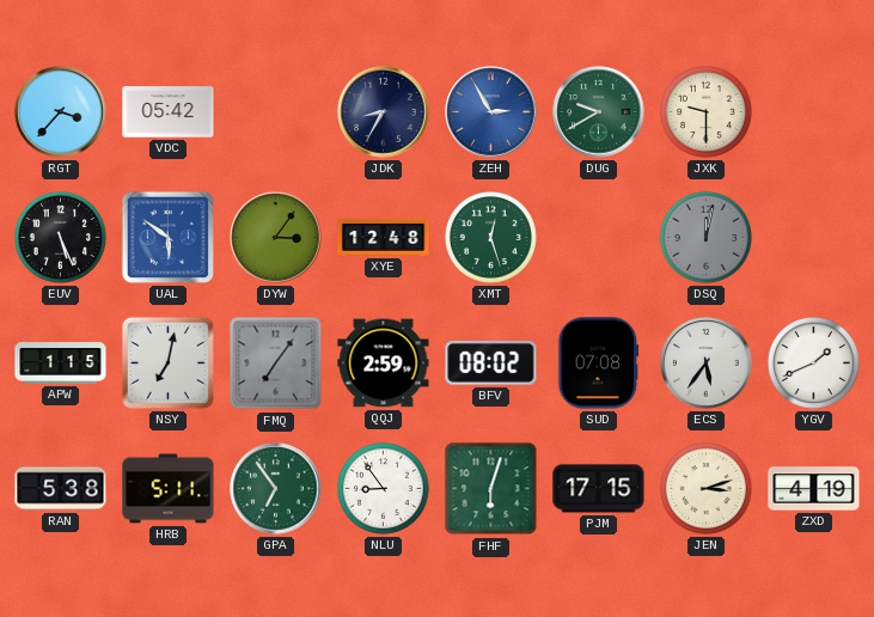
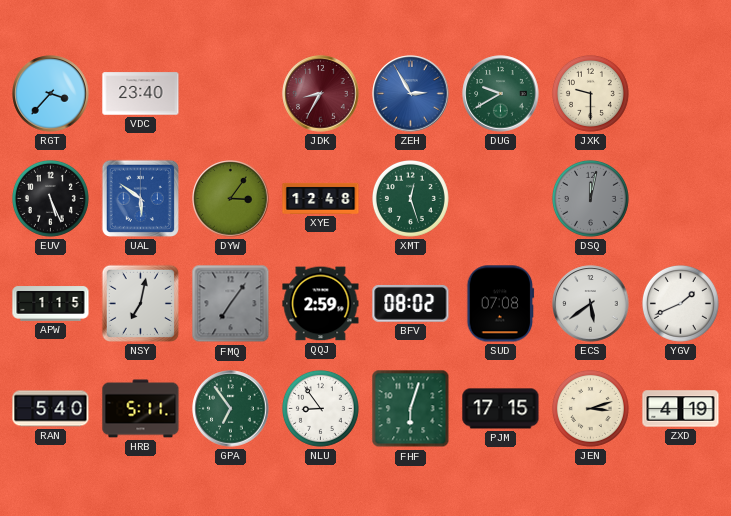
VDC: 05:42 -> 23:40 (141, 94)
JDK dial: navy -> burgundy (321, 94)
ECS: 5:36 -> 5:39 (591, 304)
RAN: 5:38 -> 5:40 (51, 409)
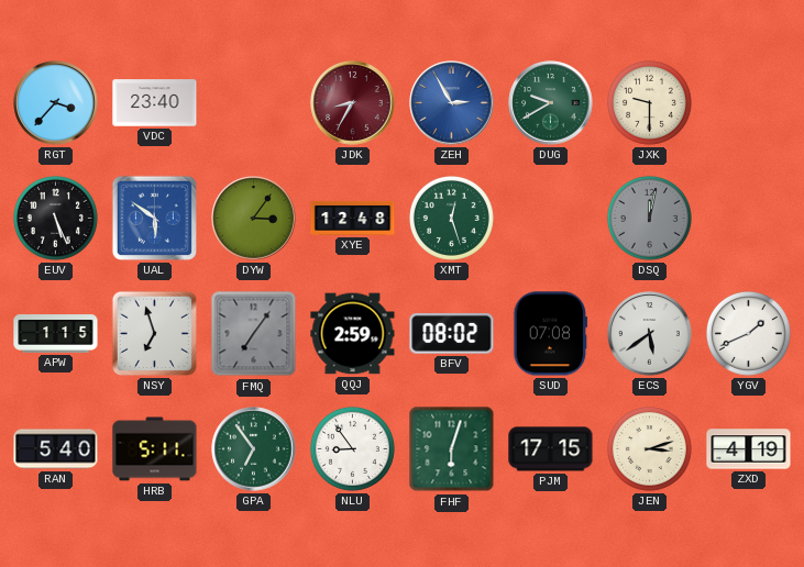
NSY: 7:02 -> 6:57 (154, 333)
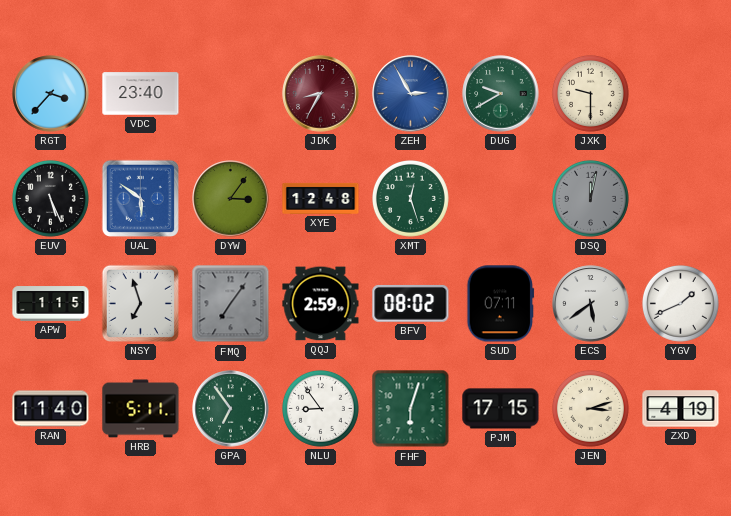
SUD: 07:08 -> 07:11 (501, 304)
RAN: 5:40 -> 11:40 (51, 409)
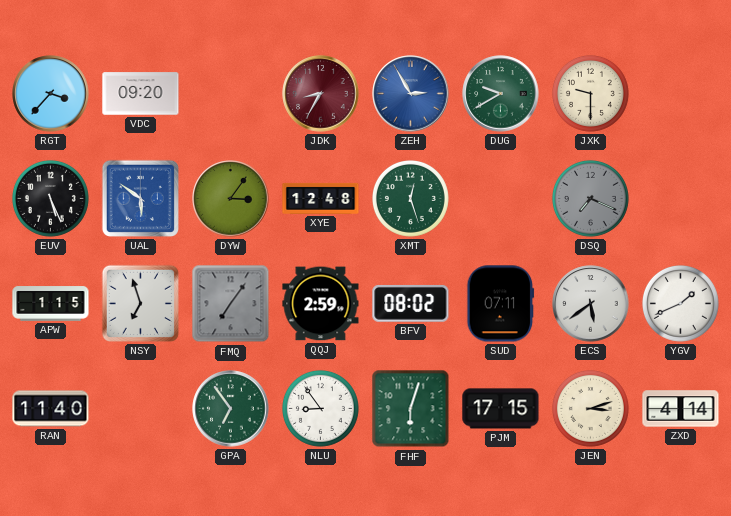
VDC: 23:40 -> 09:20 (141, 94)
DSQ: 12:02 -> 7:19 (590, 198)
HRB: 5:11 -> none (141, 409)
ZXD: 4:19 -> 4:14 (681, 409)
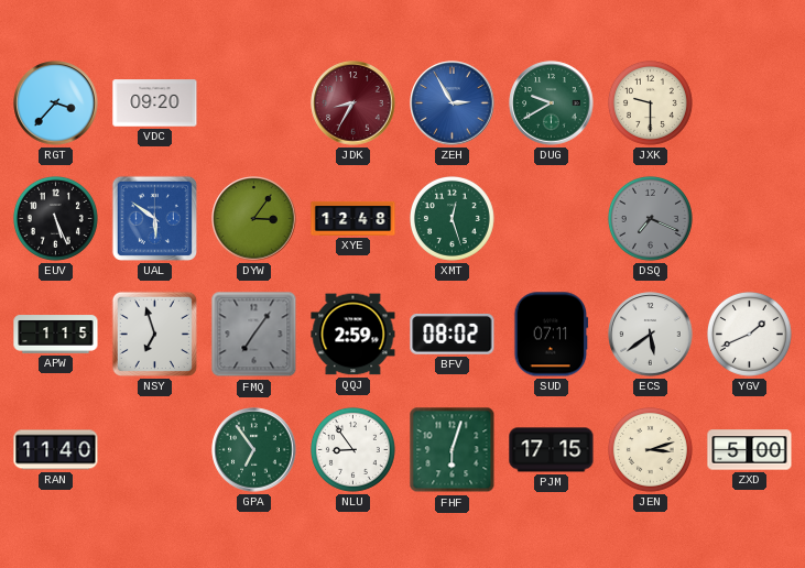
ZXD: 4:14 -> 5:00 (750, 450)
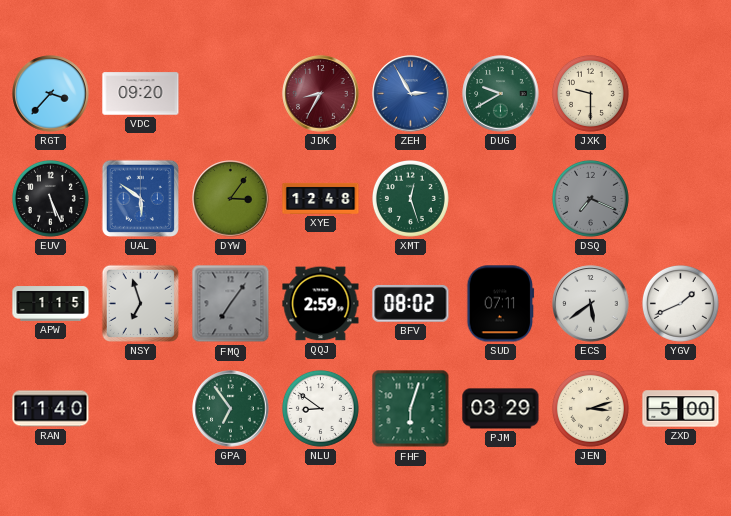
NLU: 8:54 -> 8:51 (320, 408)
PJM: 17:15 -> 03:29 (501, 409)
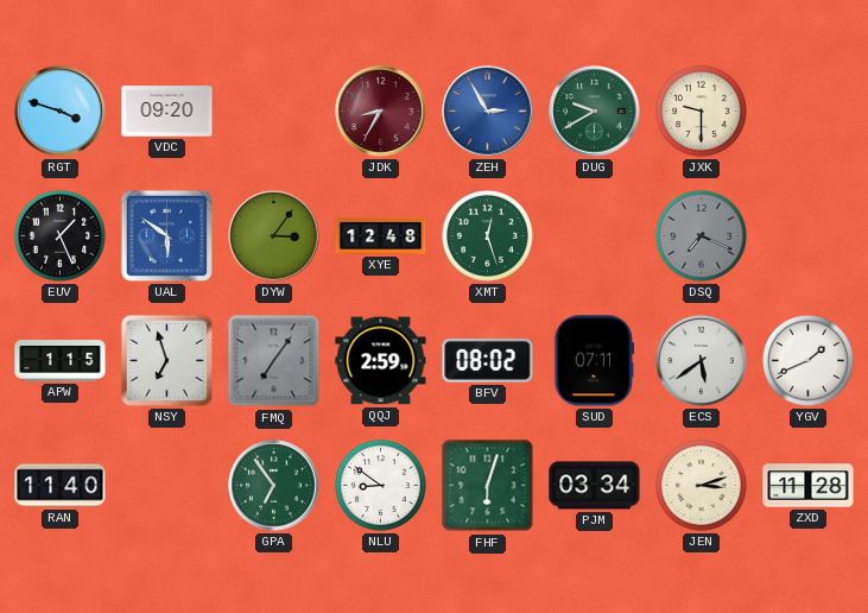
RGT: 3:37 -> 3:48 (61, 112)
EUV: 5:26 -> 1:26 (59, 235)
PJM: 03:29 -> 03:34 (595, 486)
ZXD: 5:00 -> 11:28 (809, 486)
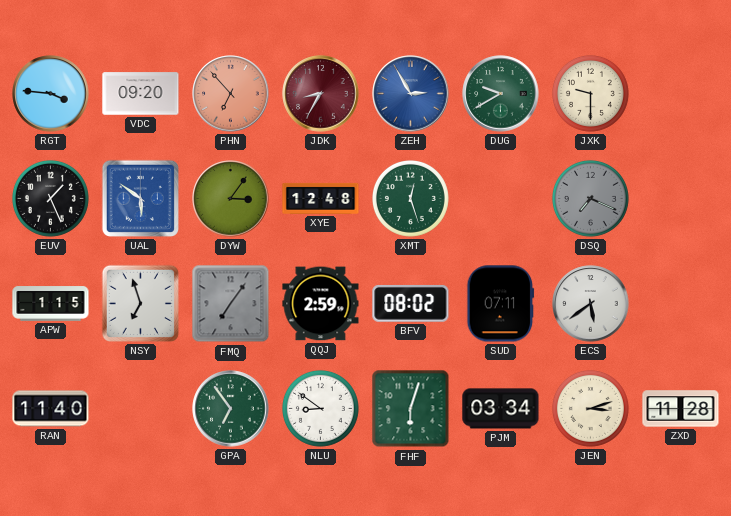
RGT: 3:48 -> 3:46 (51, 94)
PHN: none -> 6:53 (231, 94)
YGV: 1:41 -> none (807, 360)
